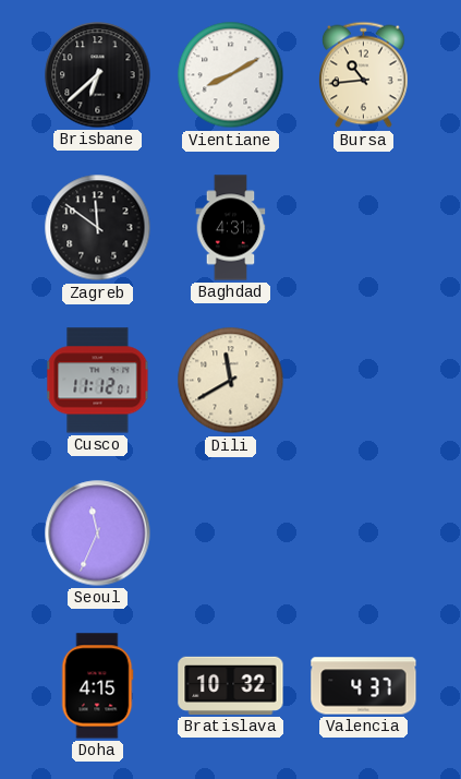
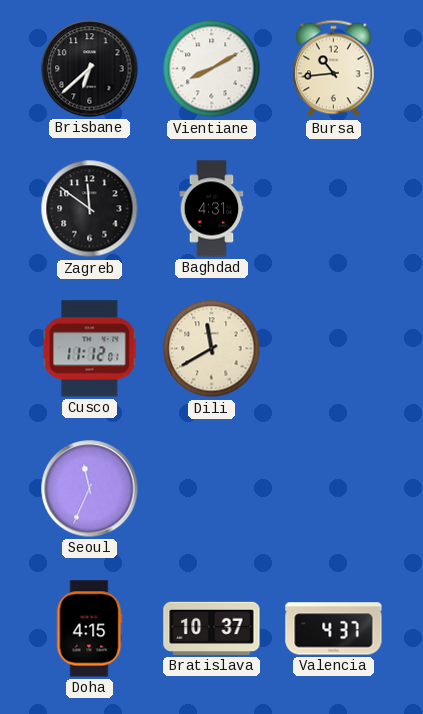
Bratislava: 10:32 -> 10:37 (212, 628)
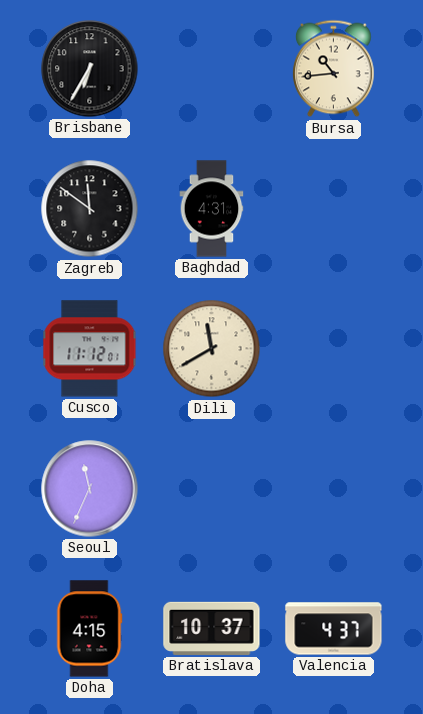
Brisbane: 6:38 -> 6:35 (90, 69)
Vientiane: 8:10 -> none (212, 69)
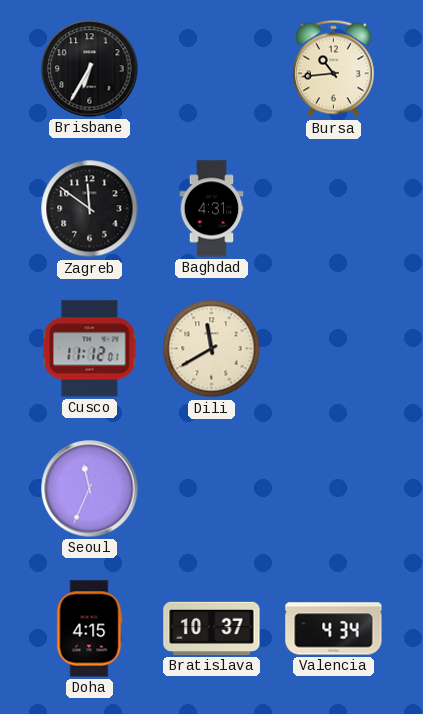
Valencia: 4:37 -> 4:34 (334, 629)
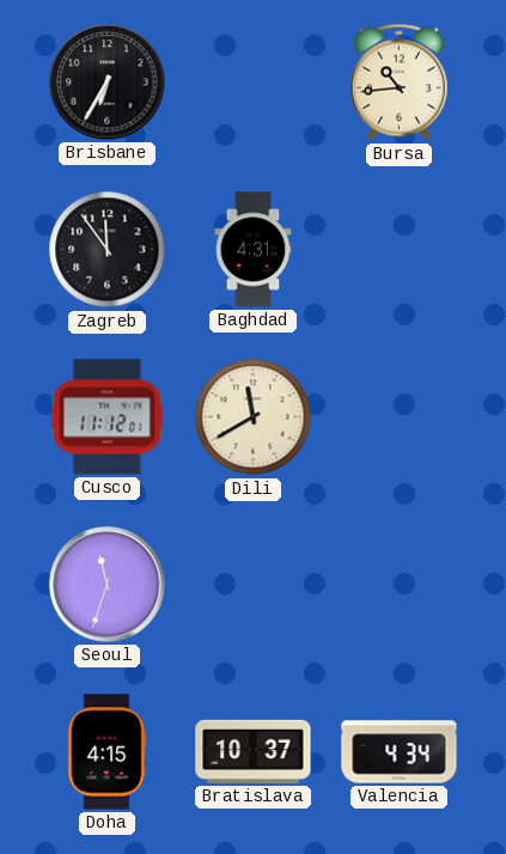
Zagreb: 11:51 -> 11:54 (108, 250)
Seoul: 11:34 -> 11:33 (108, 585)
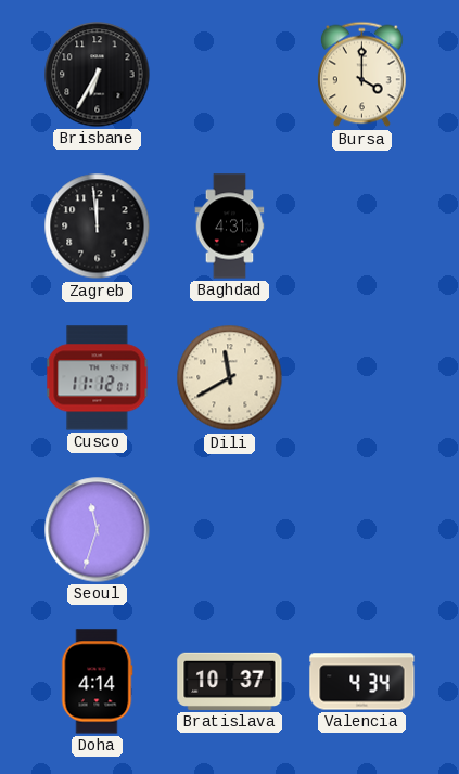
Bursa: 10:44 -> 4:00 (362, 75)
Zagreb: 11:54 -> 11:59 (98, 227)
Doha: 4:15 -> 4:14 (97, 682)
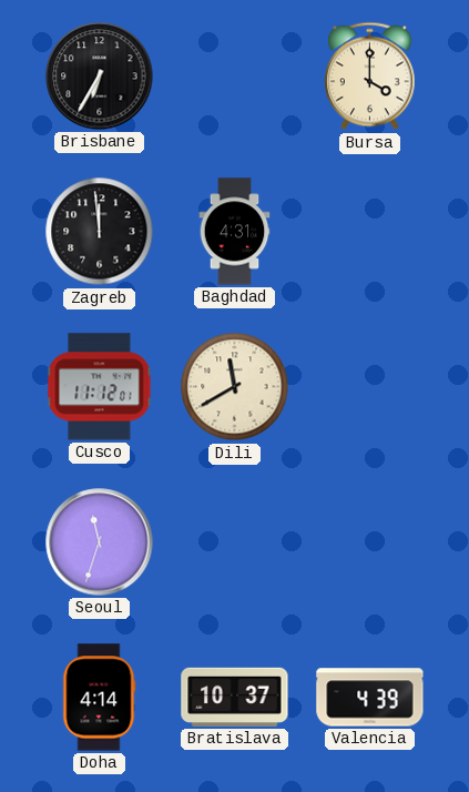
Valencia: 4:34 -> 4:39 (370, 698)
